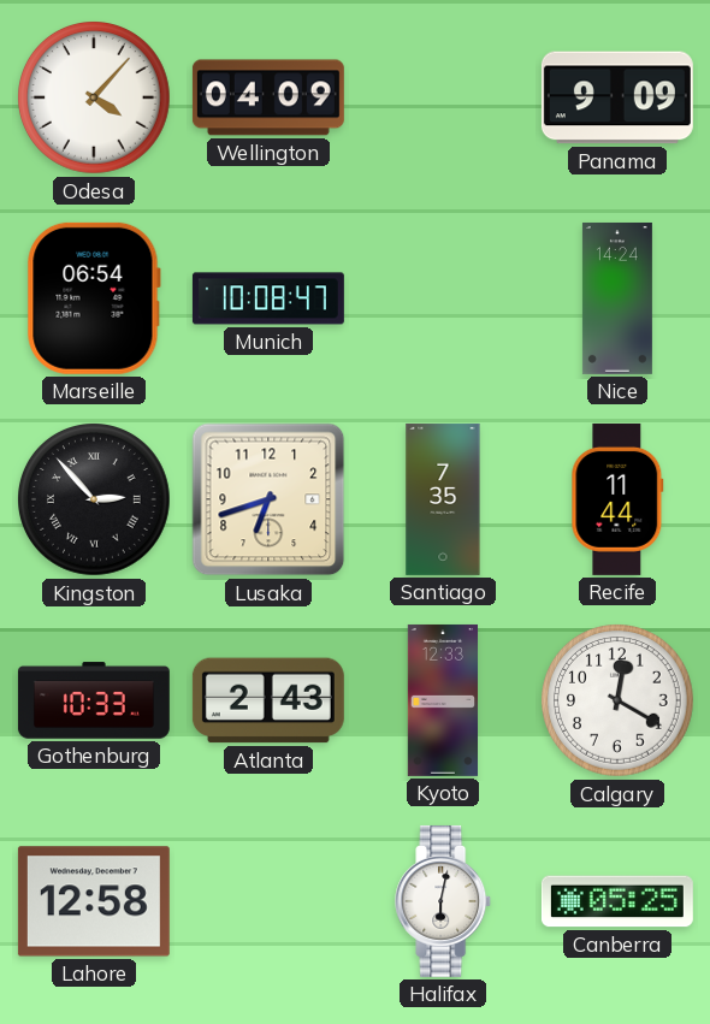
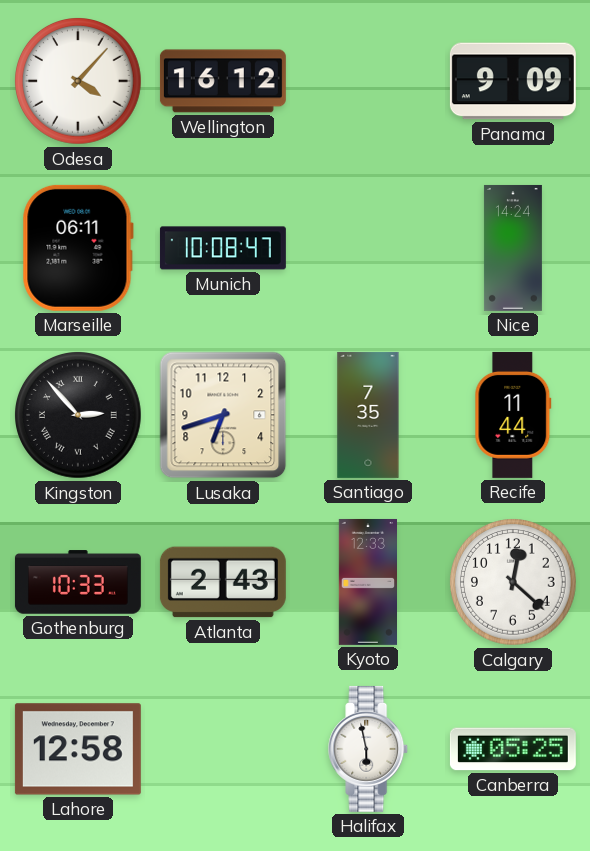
Wellington: 04:09 -> 16:12 (223, 81)
Marseille: 06:54 -> 06:11 (78, 248)
Calgary: 12:20 -> 12:22 (514, 583)
Halifax: 6:02 -> 5:58 (369, 749)
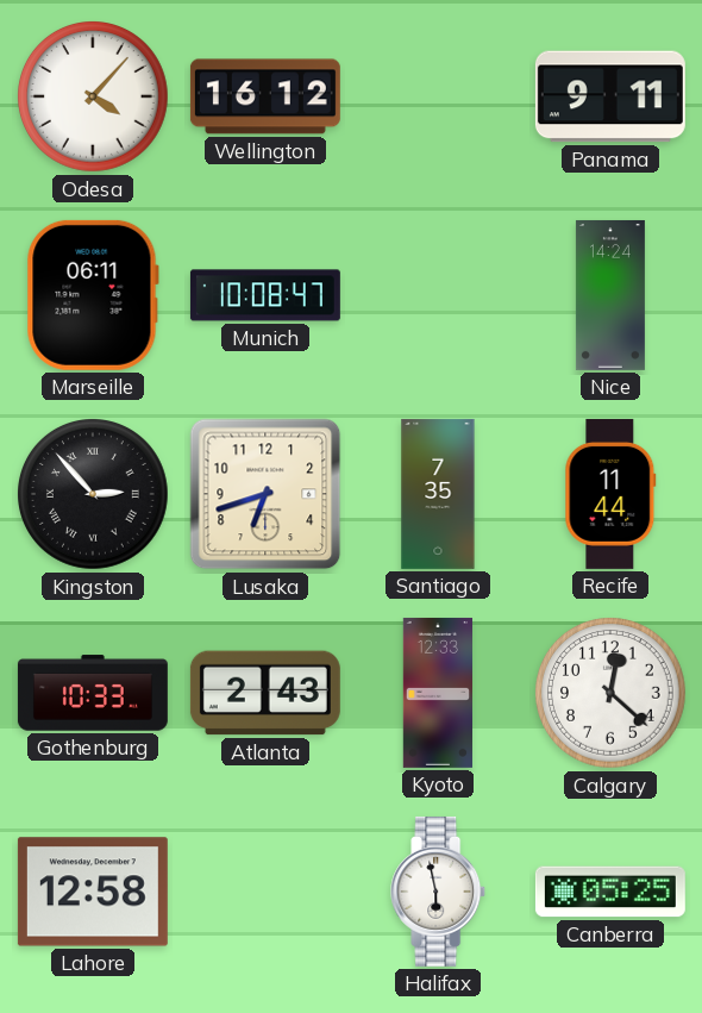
Panama: 9:09 -> 9:11 (610, 96)
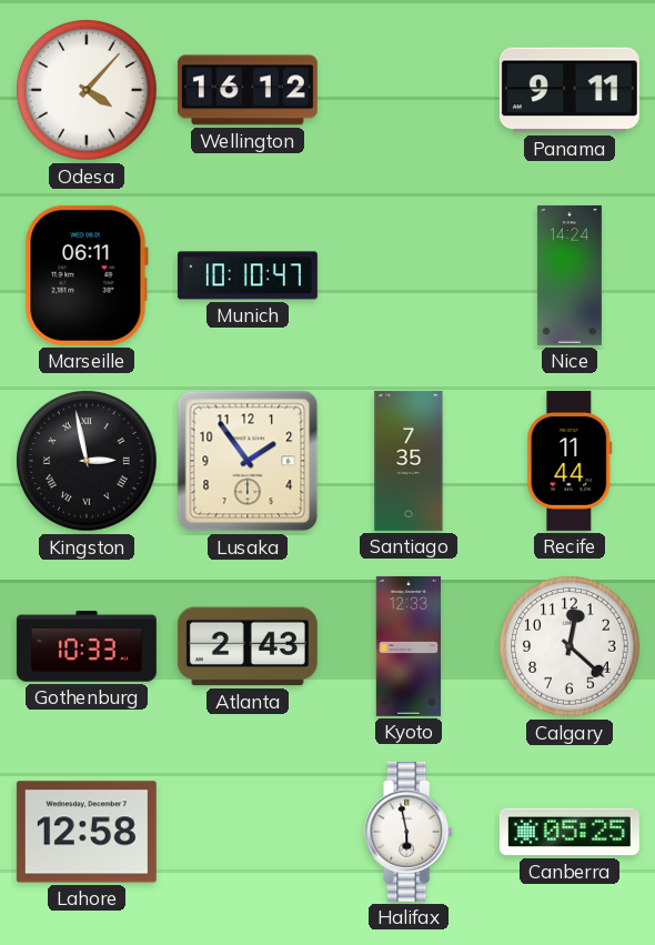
Munich: 10:08 -> 10:10 (248, 275)
Kingston: 2:53 -> 2:58 (88, 462)
Lusaka: 6:42 -> 1:54 (248, 461)
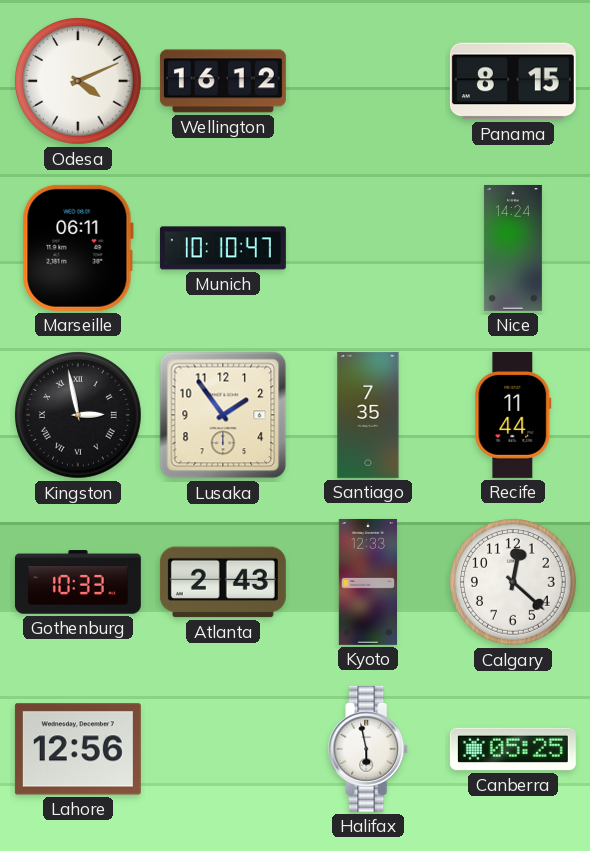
Odesa: 4:07 -> 4:11 (79, 82)
Panama: 9:11 -> 8:15 (513, 81)
Lahore: 12:58 -> 12:56 (78, 749)
